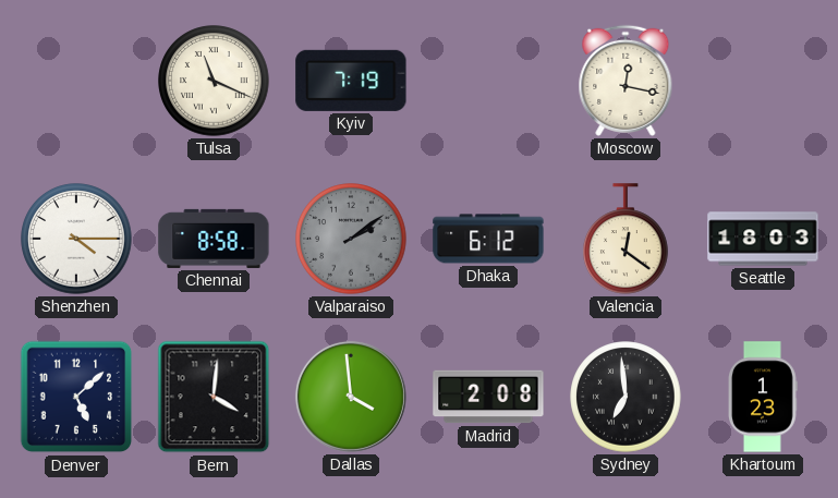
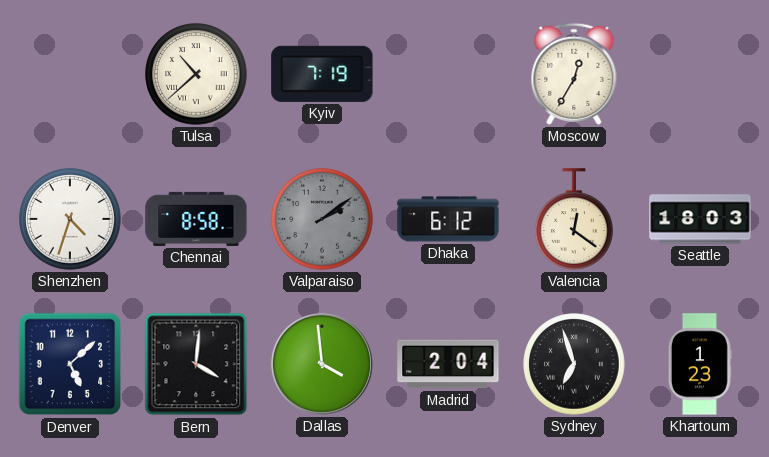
Tulsa: 11:19 -> 10:38 (196, 74)
Moscow: 12:17 -> 12:35 (574, 74)
Shenzhen: 4:15 -> 4:33 (70, 219)
Madrid: 2:08 -> 2:04 (448, 364)
Sydney: 6:59 -> 6:57 (574, 364)
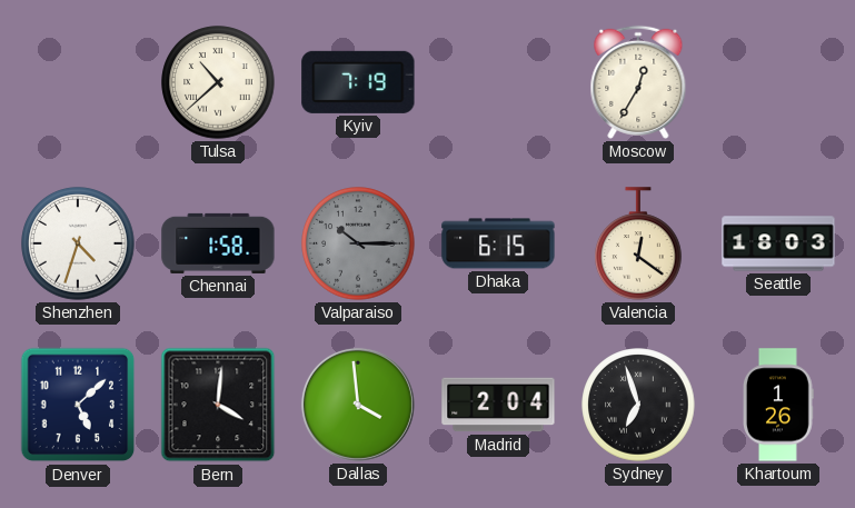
Chennai: 8:58 -> 1:58 (218, 243)
Valparaiso: 2:09 -> 10:15 (358, 243)
Dhaka: 6:12 -> 6:15 (498, 243)
Khartoum: 1:23 -> 1:26 (779, 405)
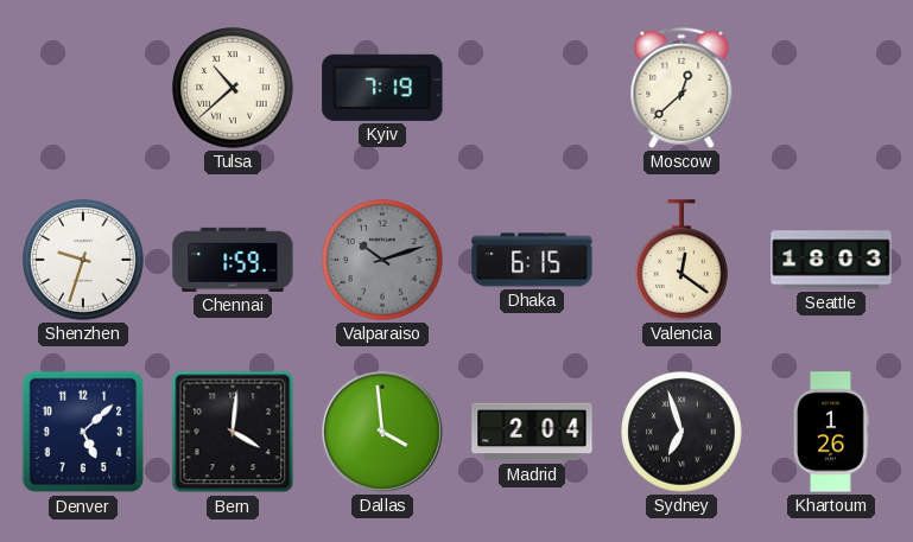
Moscow: 12:35 -> 12:38 (681, 88)
Shenzhen: 4:33 -> 9:33 (83, 260)
Chennai: 1:58 -> 1:59 (233, 260)
Valparaiso: 10:15 -> 10:12 (382, 260)
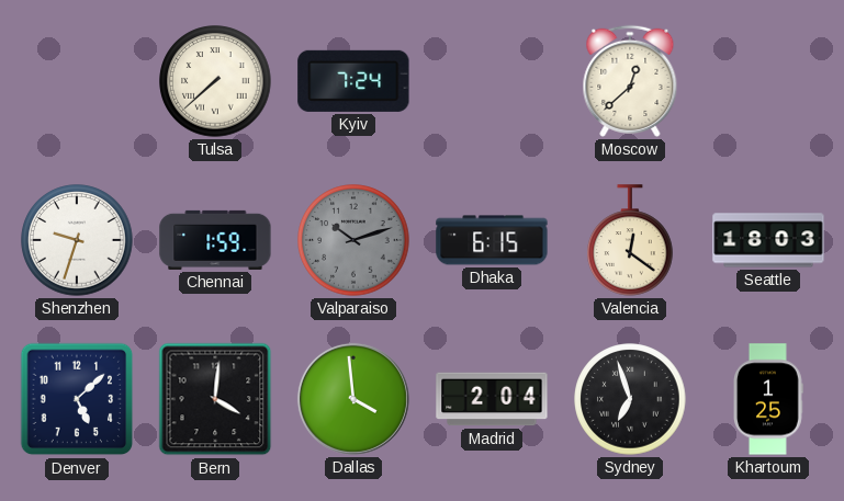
Tulsa: 10:38 -> 7:38 (215, 81)
Kyiv: 7:19 -> 7:24 (353, 81)
Khartoum: 1:26 -> 1:25 (769, 399)
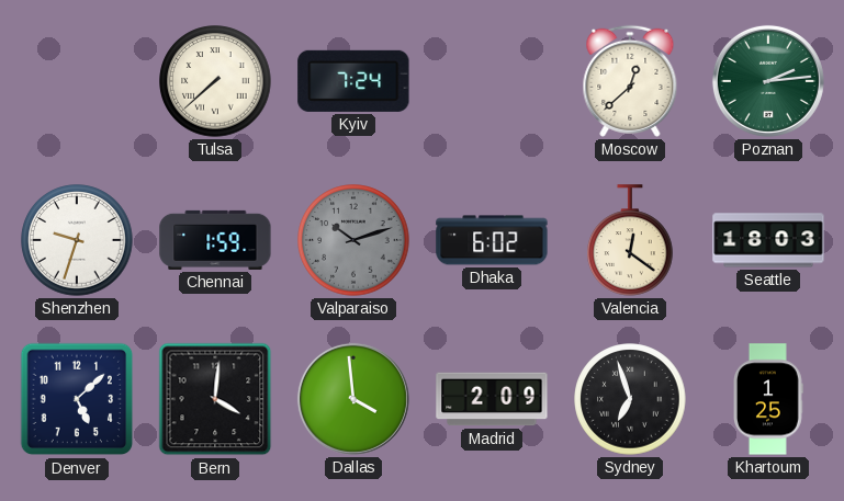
Poznan: none -> 2:14 (768, 81)
Dhaka: 6:15 -> 6:02 (492, 240)
Madrid: 2:04 -> 2:09 (492, 399)
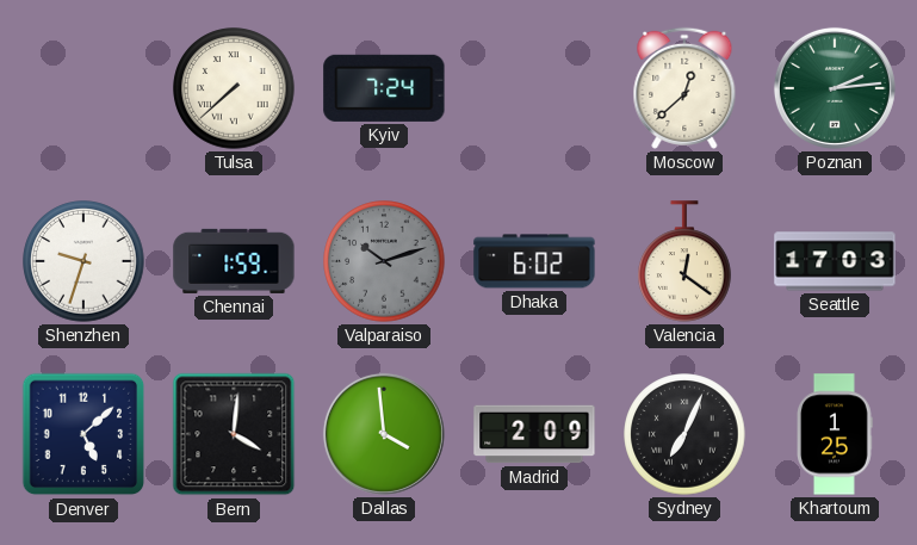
Seattle: 18:03 -> 17:03 (835, 261)
Sydney: 6:57 -> 7:04 (684, 434)
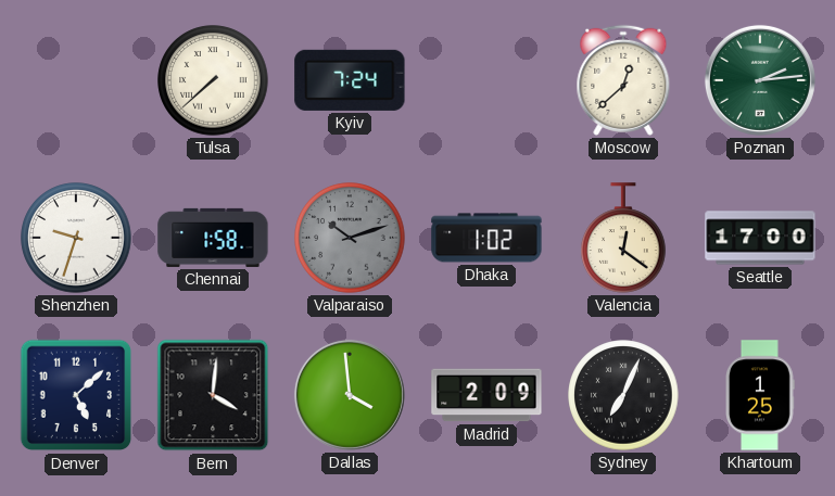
Chennai: 1:59 -> 1:58 (213, 238)
Dhaka: 6:02 -> 1:02 (486, 238)
Seattle: 17:03 -> 17:00 (760, 238)
